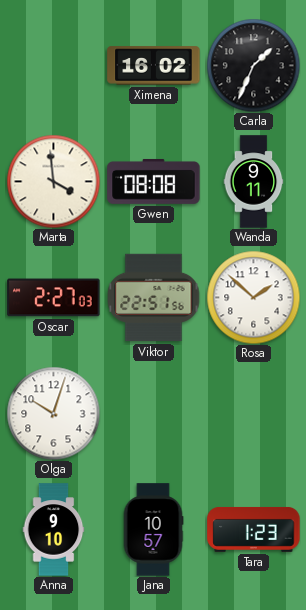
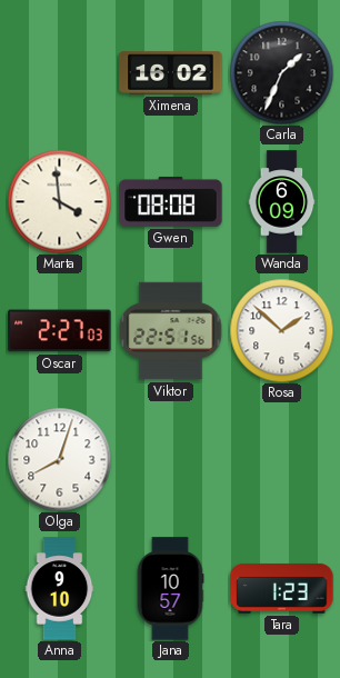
Wanda: 9:11 -> 6:09 (282, 202)
Olga: 10:03 -> 8:03 (59, 459)
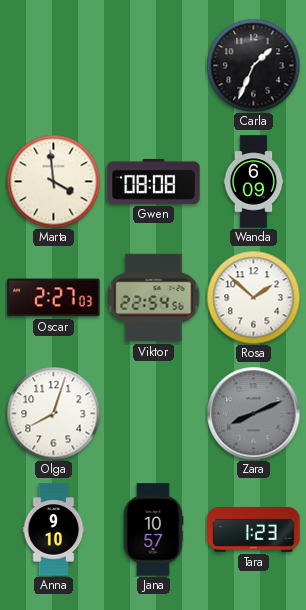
Ximena: 16:02 -> none (171, 73)
Viktor: 22:51 -> 22:54 (153, 298)
Zara: none -> 8:11 (253, 413)
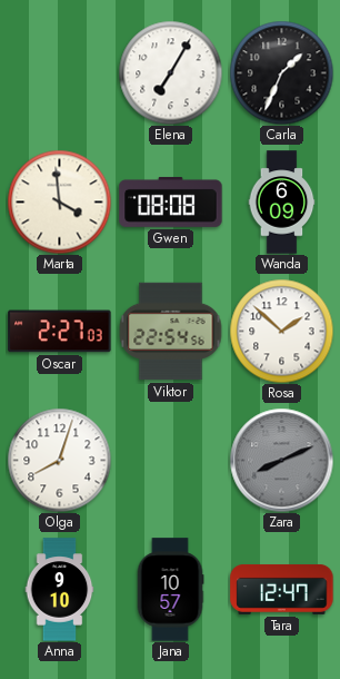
Elena: none -> 7:05 (170, 72)
Tara: 1:23 -> 12:47 (282, 589)
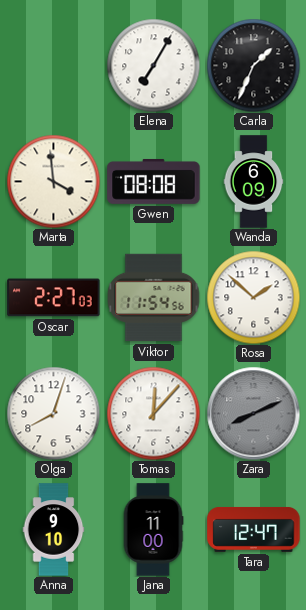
Viktor: 22:54 -> 11:54 (153, 298)
Tomas: none -> 12:07 (153, 413)
Jana: 10:57 -> 11:00 (153, 530)
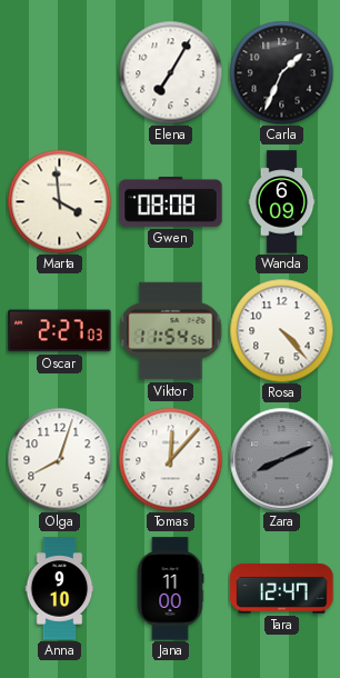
Rosa: 1:52 -> 4:23 (281, 330)
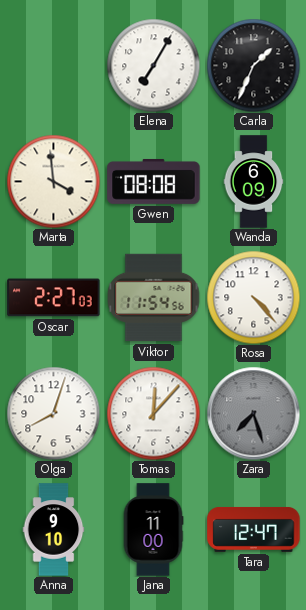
Zara: 8:11 -> 7:27 (253, 413)
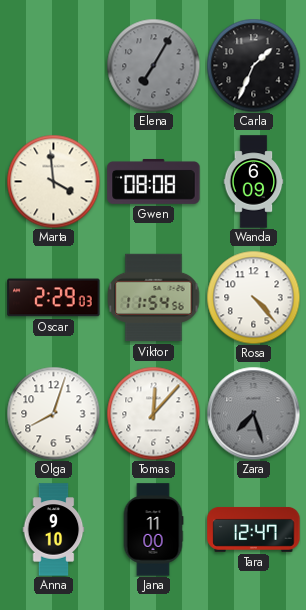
Elena dial: white -> grey (153, 65)
Oscar: 2:27 -> 2:29 (54, 298)
